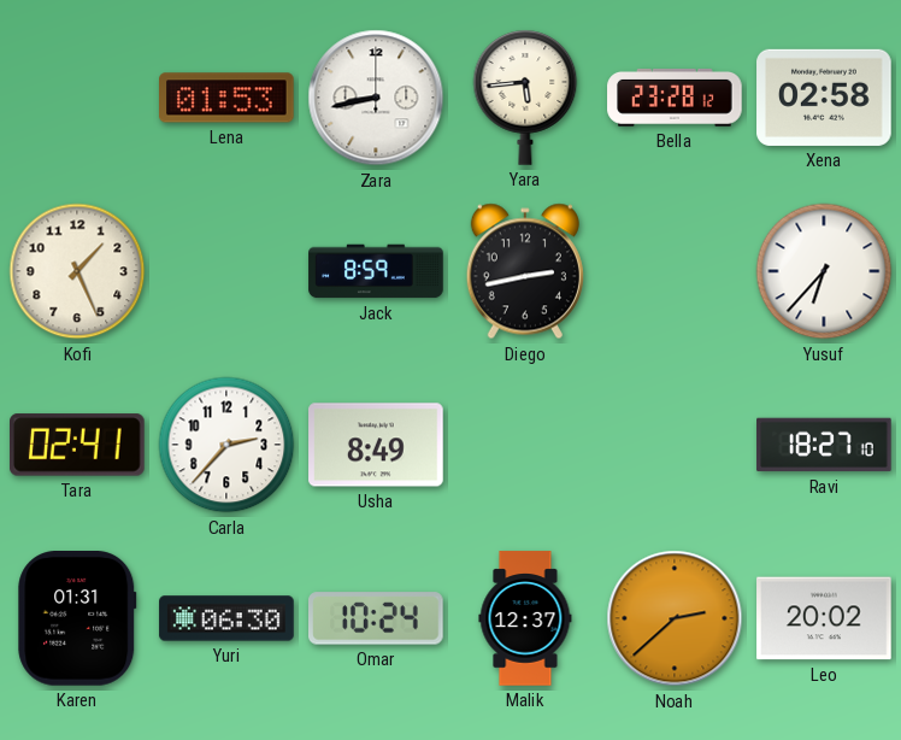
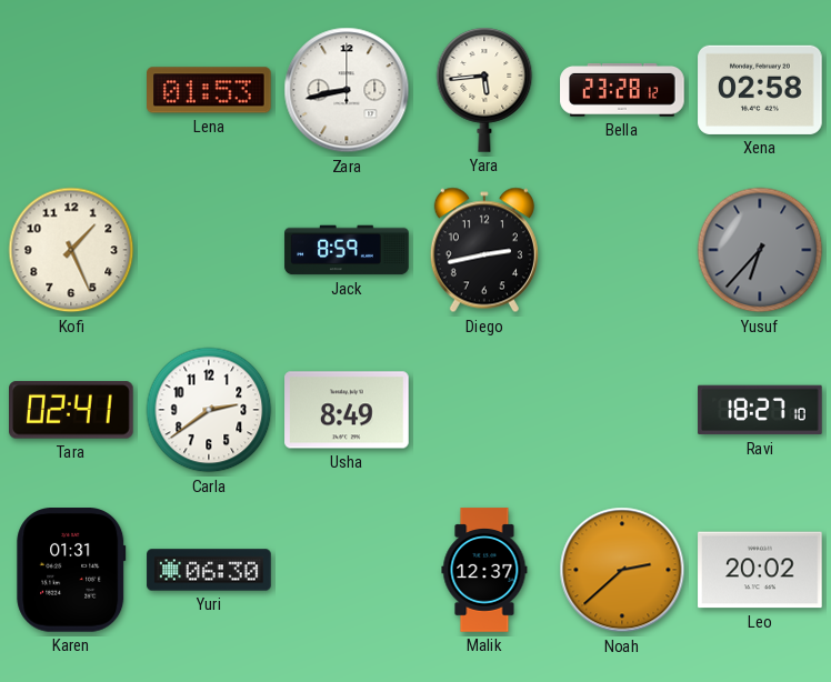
Yusuf dial: white -> grey (760, 250)
Carla: 2:37 -> 2:39 (209, 410)
Omar: 10:24 -> none (377, 618)
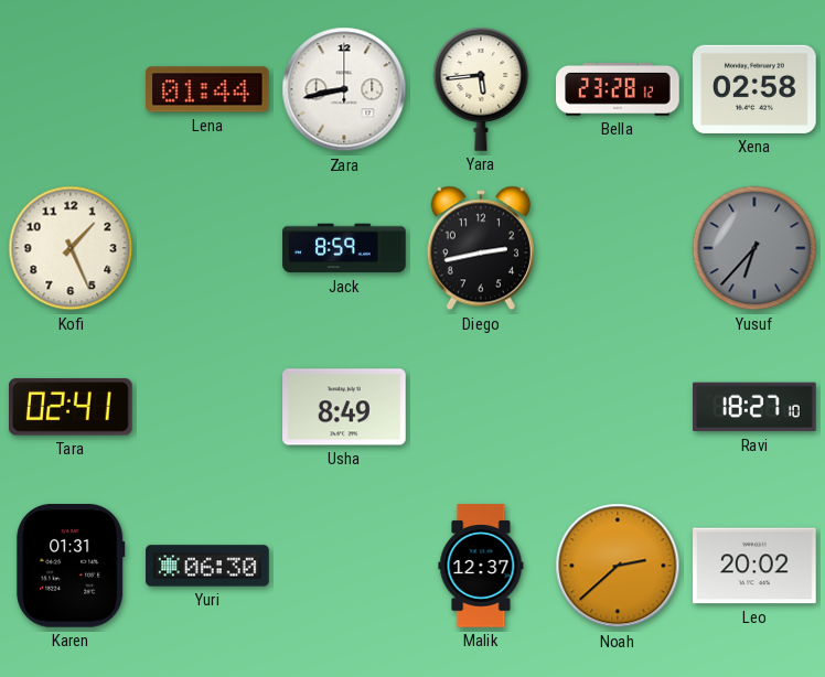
Lena: 01:53 -> 01:44 (208, 89)
Carla: 2:39 -> none (209, 410)
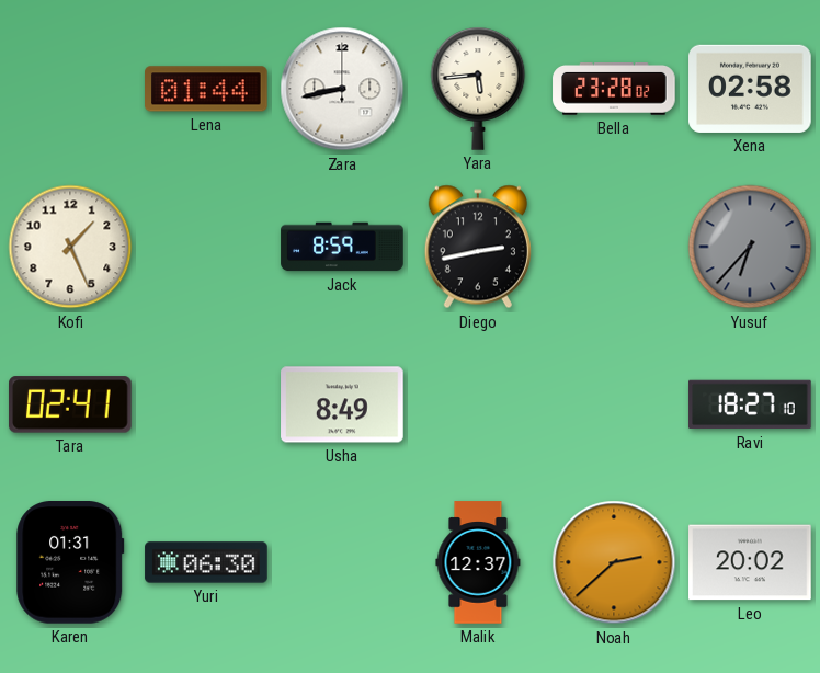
Bella: 23:28:12 -> 23:28:02 (614, 90)
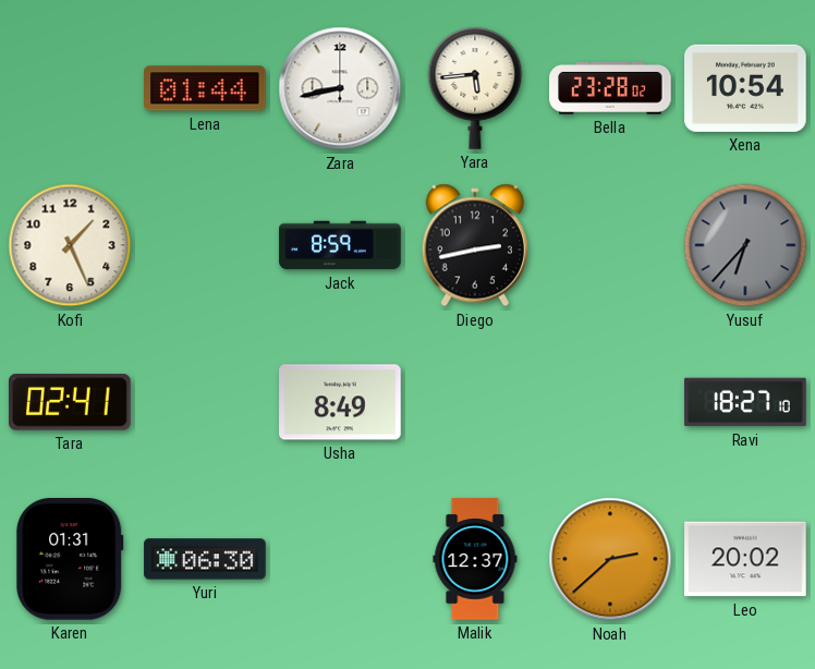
Xena: 02:58 -> 10:54 (745, 88)
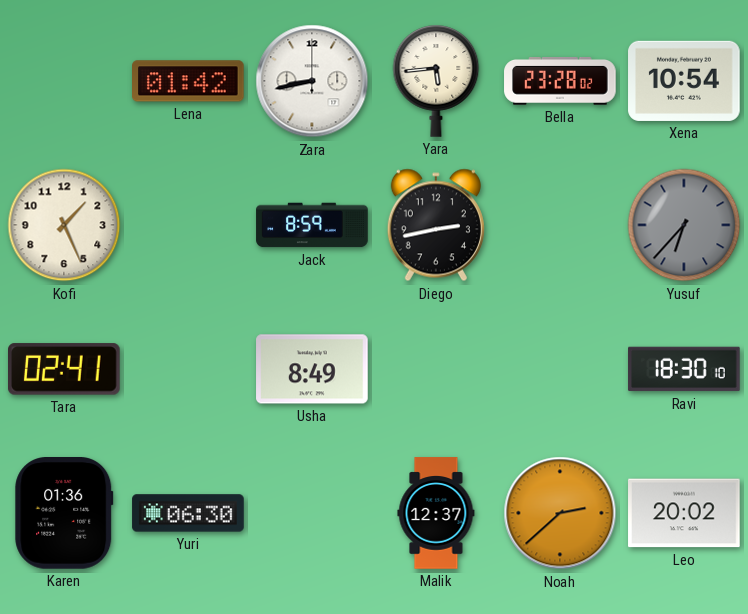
Lena: 01:44 -> 01:42 (189, 81)
Ravi: 18:27 -> 18:30 (684, 369)
Karen: 01:31 -> 01:36 (64, 513)
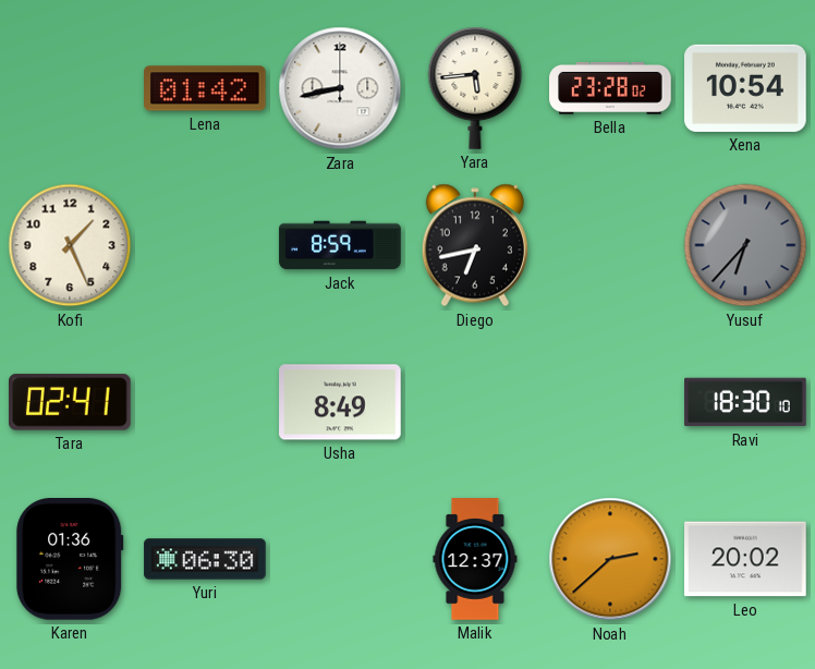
Diego: 2:43 -> 6:43 (475, 245)
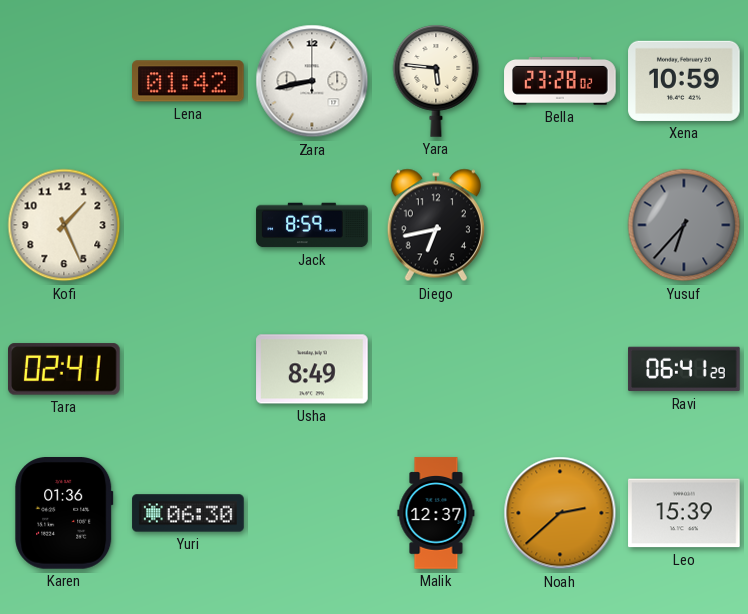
Yara: 5:44 -> 5:46 (436, 81)
Xena: 10:54 -> 10:59 (684, 81)
Ravi: 18:30 -> 06:41 (684, 369)
Leo: 20:02 -> 15:39 (684, 513)
